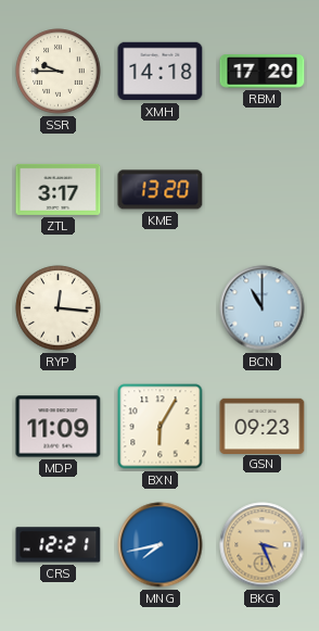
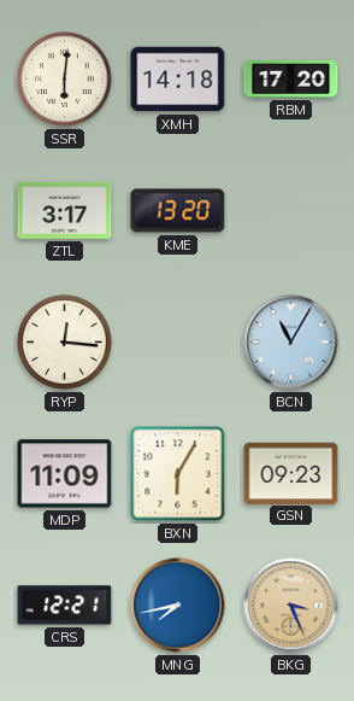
SSR: 9:45 -> 6:01 (65, 80)
BCN: 11:00 -> 11:05 (291, 343)
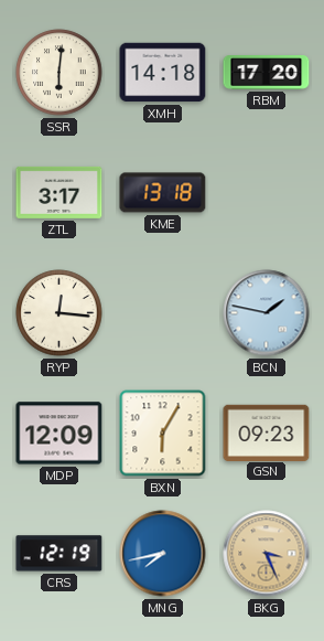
KME: 13:20 -> 13:18 (163, 193)
BCN: 11:05 -> 1:47 (267, 313)
MDP: 11:09 -> 12:09 (60, 434)
CRS: 12:21 -> 12:19 (60, 554)
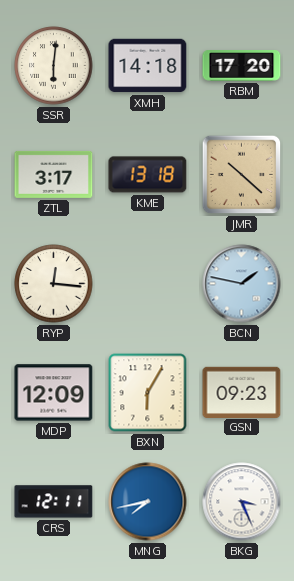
JMR: none -> 10:22 (242, 175)
CRS: 12:19 -> 12:11 (54, 502)
BKG dial: champagne -> white (242, 502)
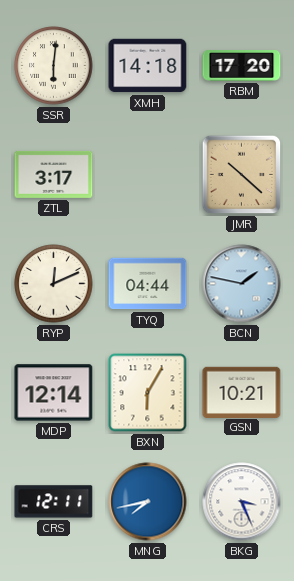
KME: 13:18 -> none (148, 175)
RYP: 12:16 -> 12:11 (54, 284)
TYQ: none -> 04:44 (148, 284)
MDP: 12:09 -> 12:14 (54, 393)
GSN: 09:23 -> 10:21 (242, 392)
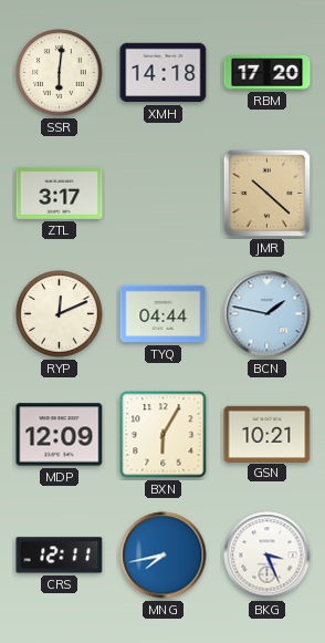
MDP: 12:14 -> 12:09 (60, 435)
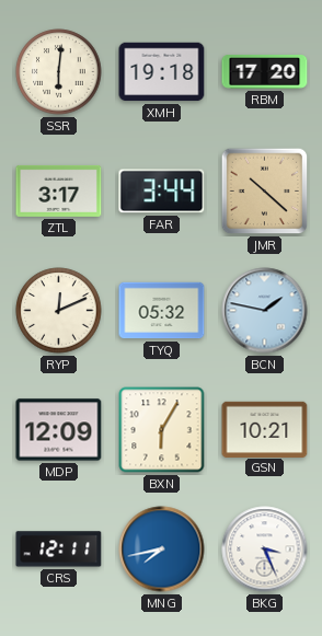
XMH: 14:18 -> 19:18 (162, 72)
FAR: none -> 3:44 (162, 192)
TYQ: 04:44 -> 05:32 (162, 311)
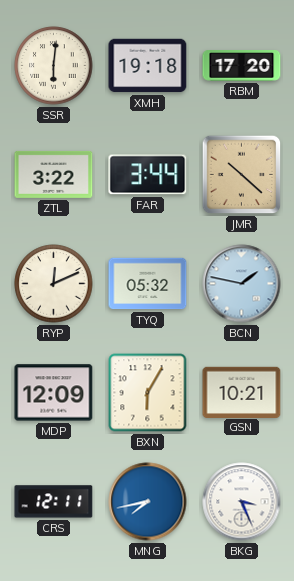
ZTL: 3:17 -> 3:22 (54, 174)
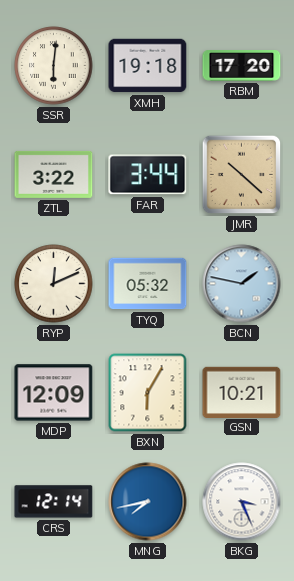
CRS: 12:11 -> 12:14 (54, 502)
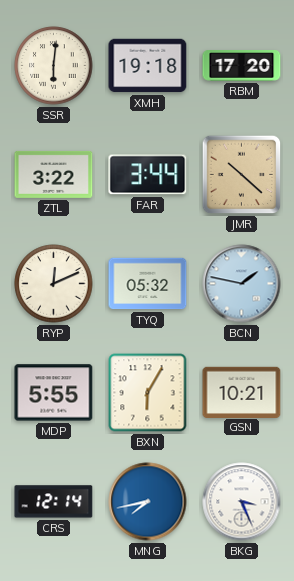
MDP: 12:09 -> 5:55 (54, 393)
